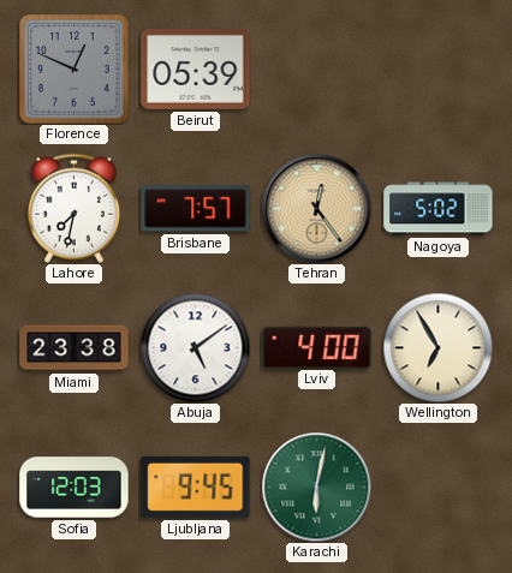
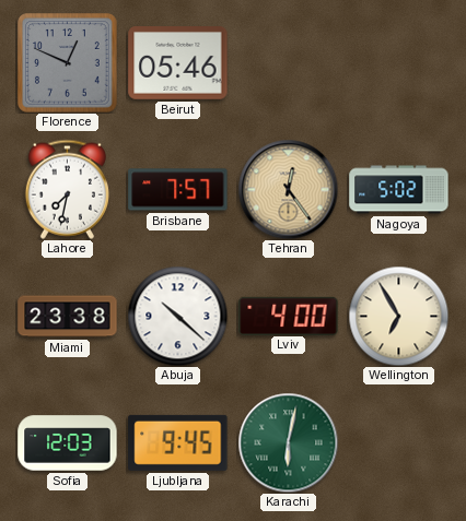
Beirut: 05:39 -> 05:46 (178, 63)
Abuja: 5:09 -> 10:22 (177, 316)
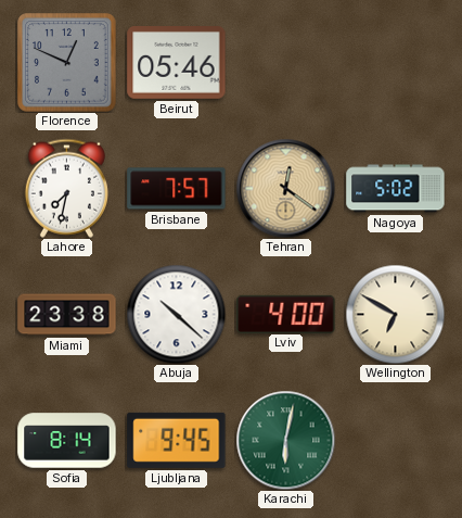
Tehran: 12:24 -> 12:21 (285, 188)
Wellington: 6:55 -> 6:50 (395, 314)
Sofia: 12:03 -> 8:14 (67, 441)
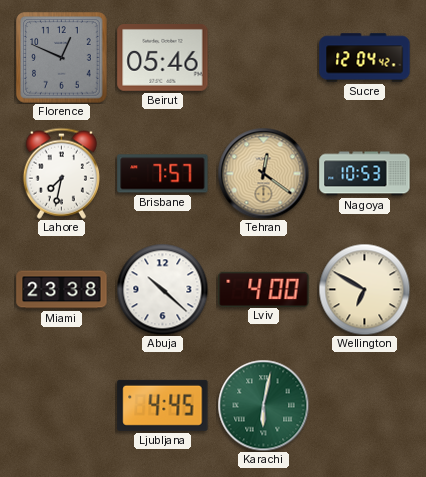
Sucre: none -> 12:04 (365, 58)
Nagoya: 5:02 -> 10:53 (365, 174)
Sofia: 8:14 -> none (67, 441)
Ljubljana: 9:45 -> 4:45 (163, 405)
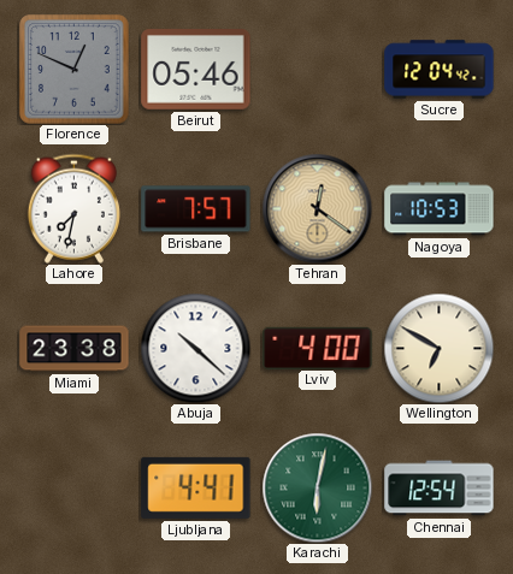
Ljubljana: 4:45 -> 4:41 (196, 487)
Chennai: none -> 12:54 (440, 489)
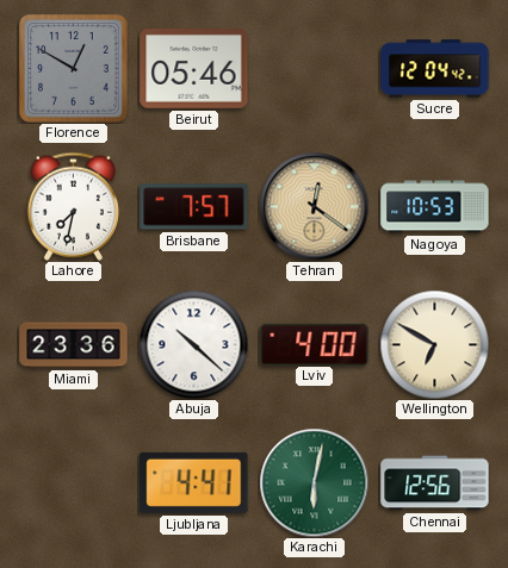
Florence: 12:49 -> 12:50 (74, 69)
Miami: 23:38 -> 23:36 (74, 345)
Chennai: 12:54 -> 12:56 (435, 483)
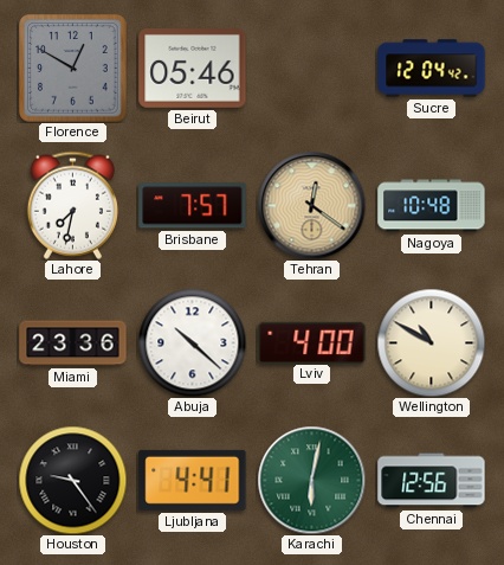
Nagoya: 10:53 -> 10:48 (432, 206)
Wellington: 6:50 -> 10:50 (431, 342)
Houston: none -> 9:24 (72, 480)
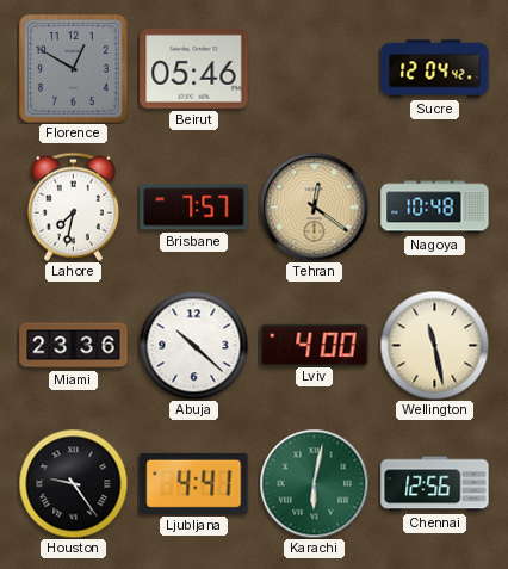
Wellington: 10:50 -> 11:28 (434, 345)
